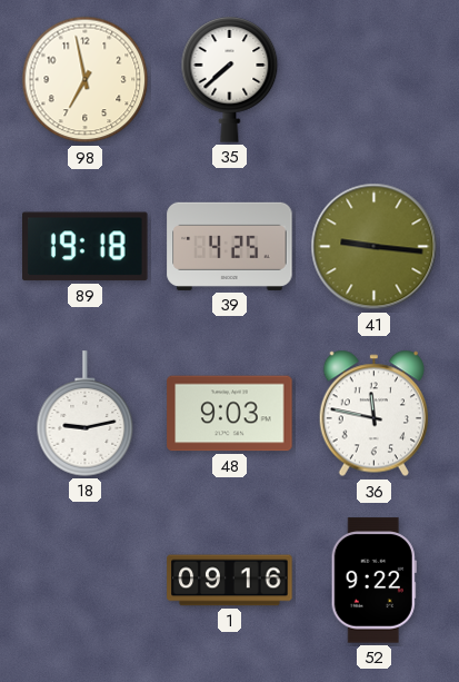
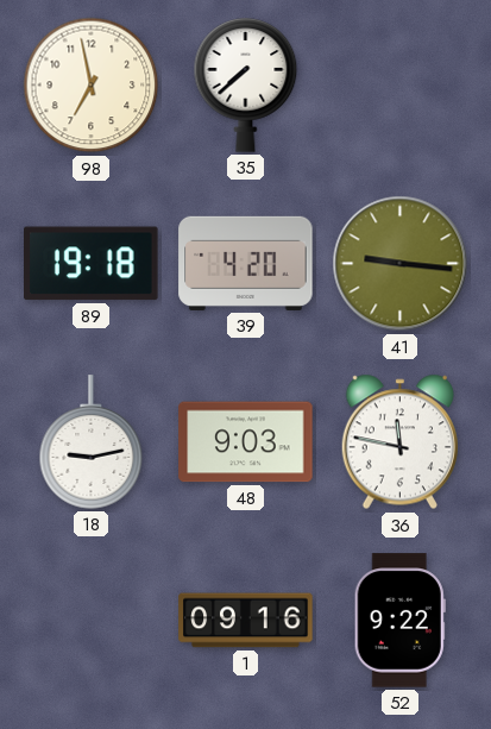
39: 4:25 -> 4:20 (246, 263)
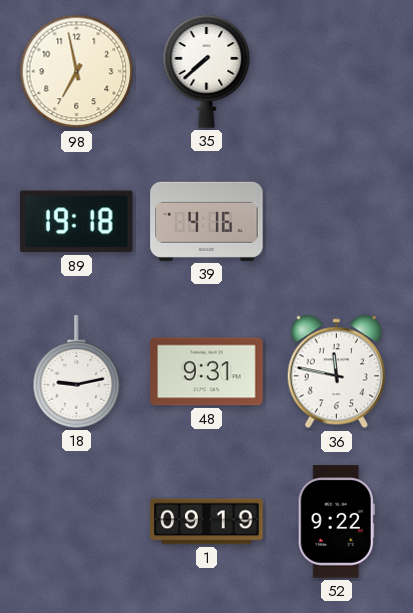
39: 4:20 -> 4:16 (207, 221)
41: 9:16 -> none (401, 264)
48: 9:03 -> 9:31 (207, 372)
1: 09:16 -> 09:19 (207, 522)
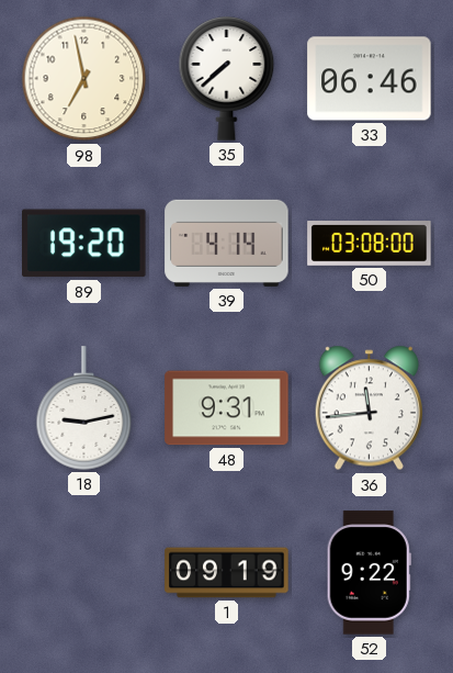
33: none -> 06:46 (370, 79)
89: 19:18 -> 19:20 (84, 244)
39: 4:16 -> 4:14 (227, 243)
50: none -> 03:08 (370, 244)
36: 11:47 -> 11:44 (369, 408)
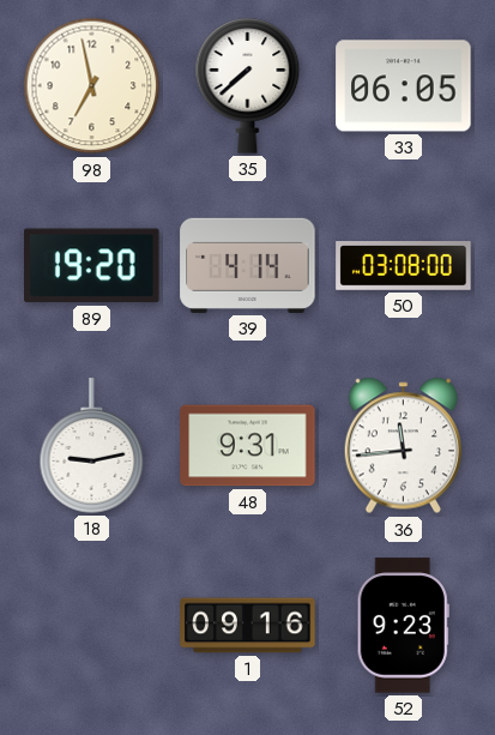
33: 06:46 -> 06:05 (404, 86)
1: 09:19 -> 09:16 (248, 626)
52: 9:22 -> 9:23 (403, 626)
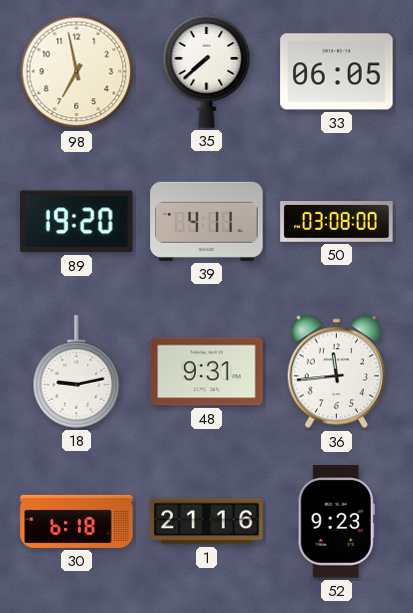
39: 4:14 -> 4:11 (207, 221)
30: none -> 6:18 (77, 521)
1: 09:16 -> 21:16 (207, 522)
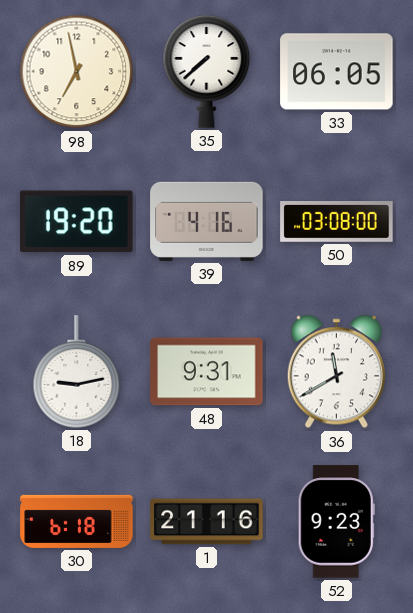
39: 4:11 -> 4:16 (207, 221)
36: 11:44 -> 11:40 (336, 372)
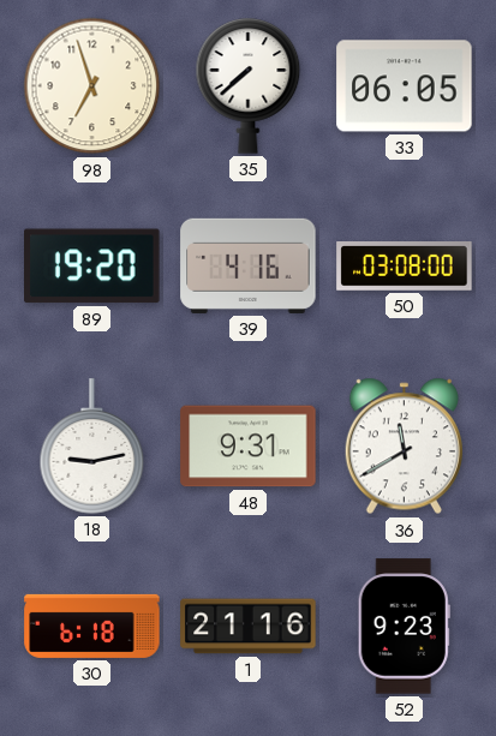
98: 6:58 -> 6:57 (92, 86)
